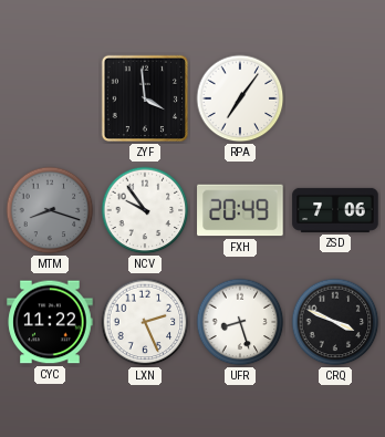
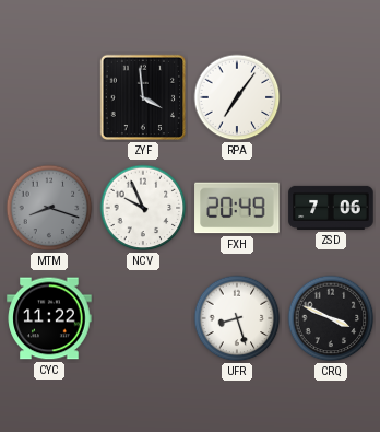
NCV: 9:54 -> 9:56 (143, 208)
LXN: 2:26 -> none (145, 322)
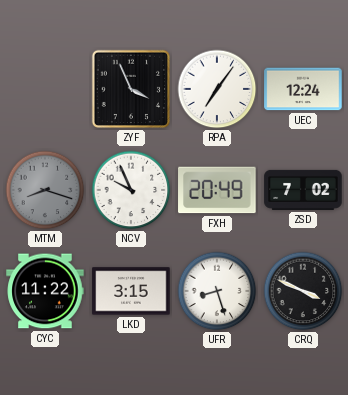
ZYF: 3:59 -> 3:56 (131, 89)
UEC: none -> 12:24 (303, 89)
ZSD: 7:06 -> 7:02 (303, 190)
LKD: none -> 3:15 (131, 291)
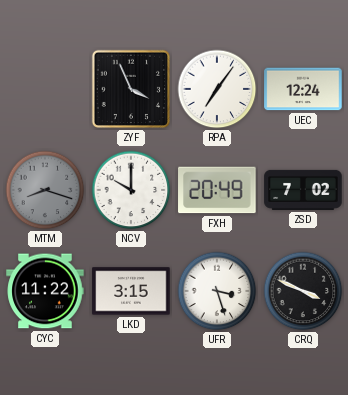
NCV: 9:56 -> 10:00 (131, 190)
UFR: 8:27 -> 3:27 (217, 291)
